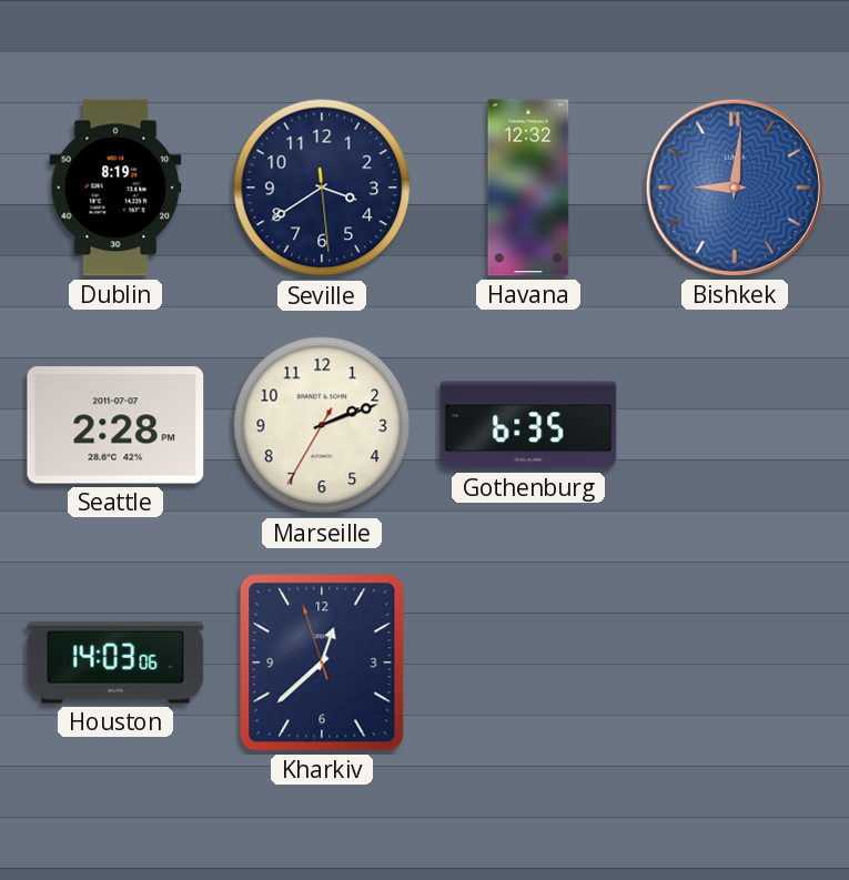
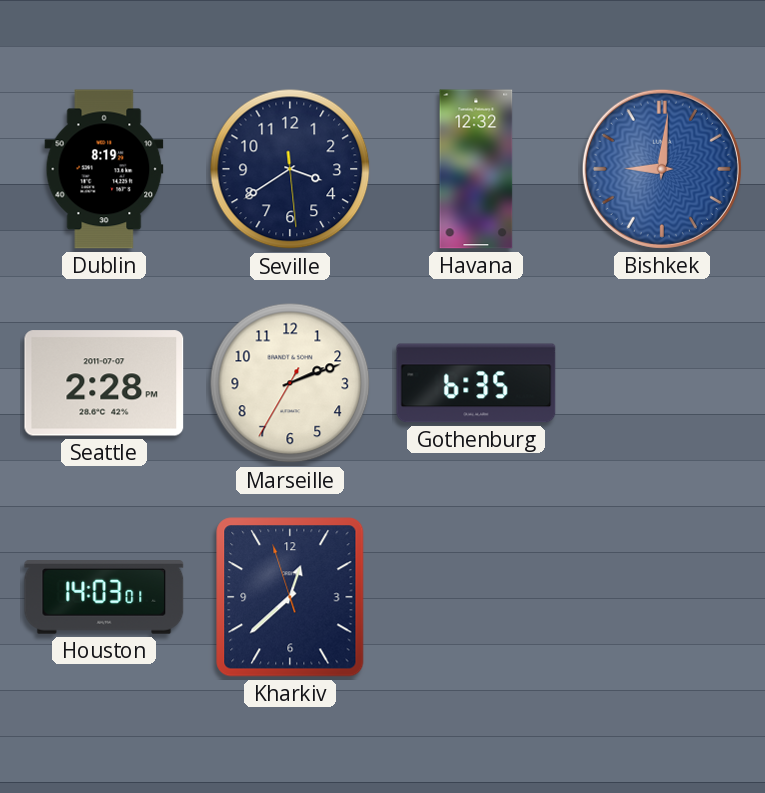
Houston: 14:03:06 -> 14:03:01 (104, 598)
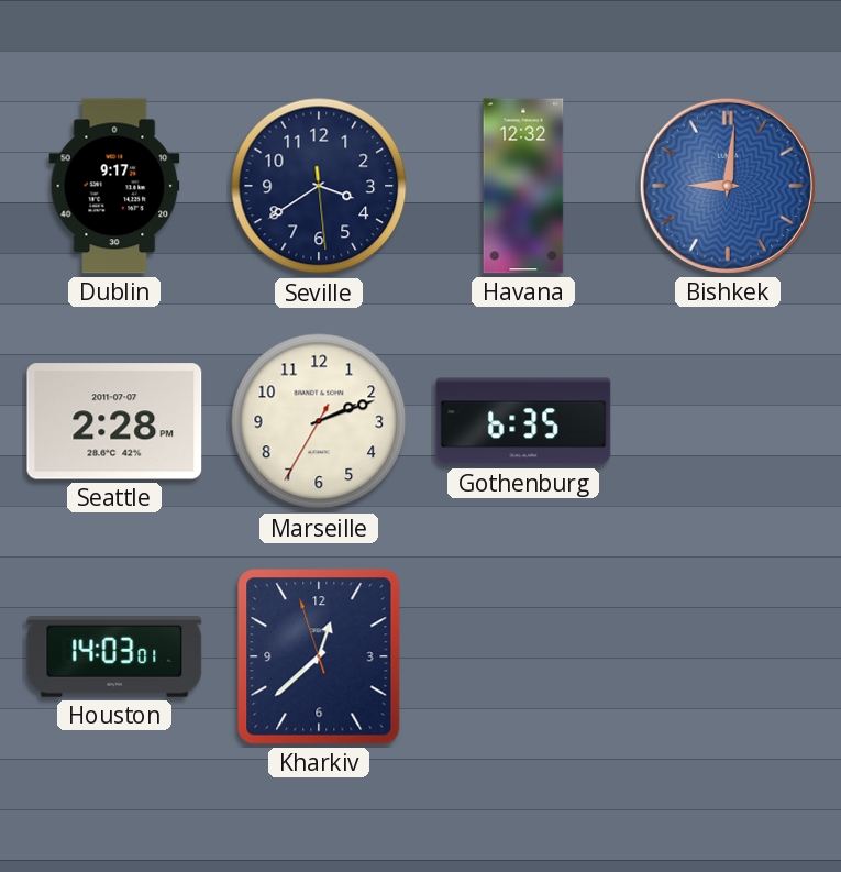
Dublin: 8:19 -> 9:17 (114, 186)
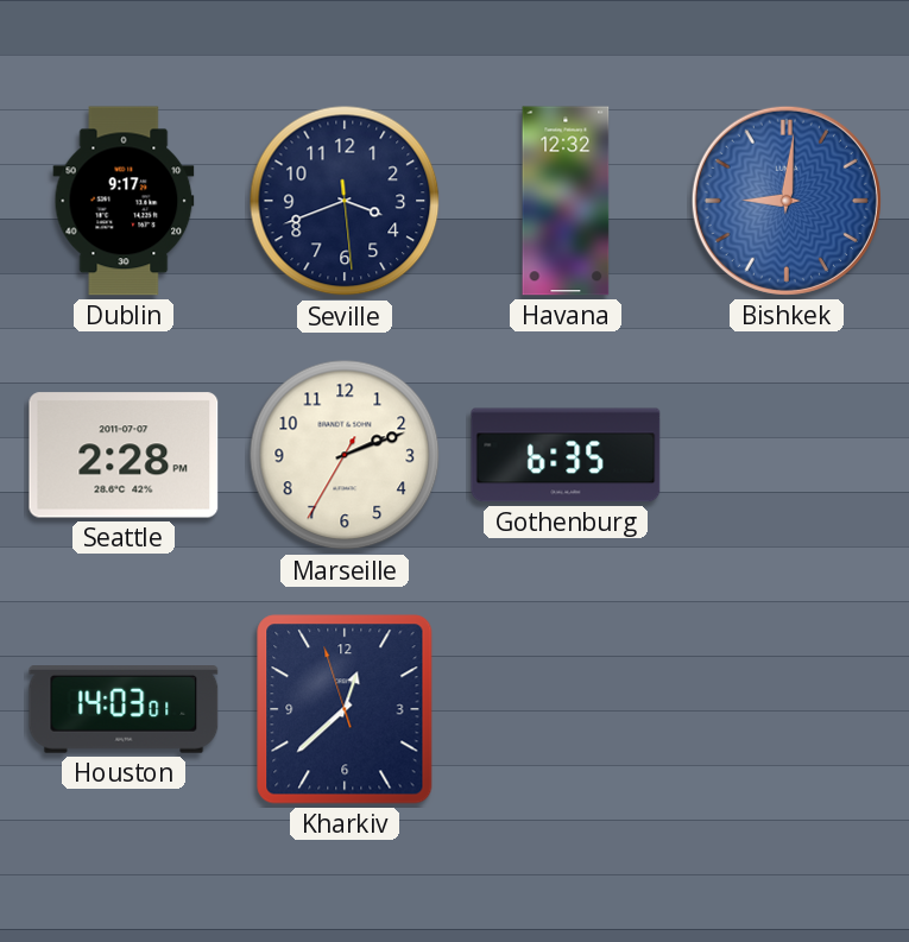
Seville: 3:39 -> 3:41 (345, 201)
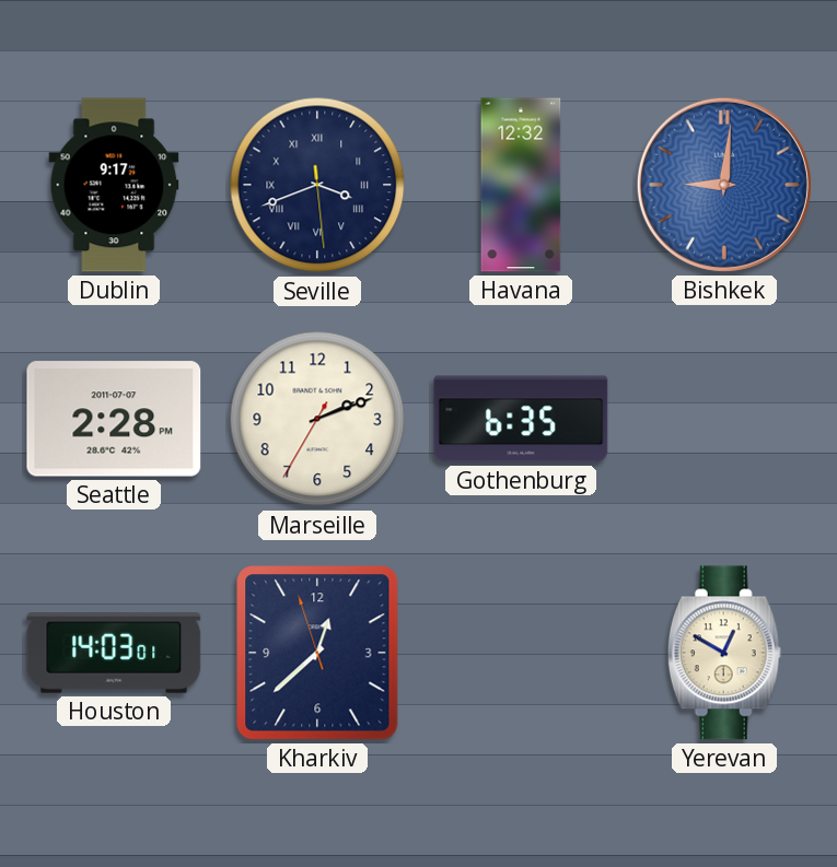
Seville numerals: Arabic -> Roman (317, 185)
Yerevan: none -> 12:50 (724, 653)
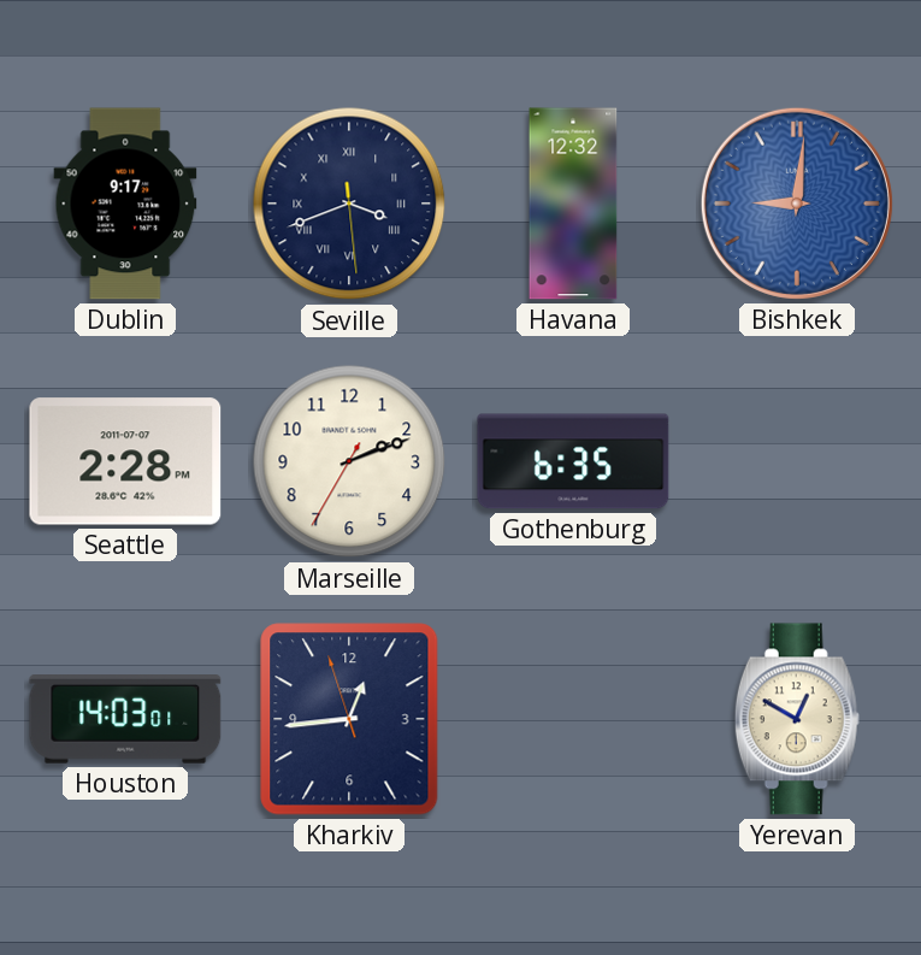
Kharkiv: 12:37 -> 12:43 (349, 719)
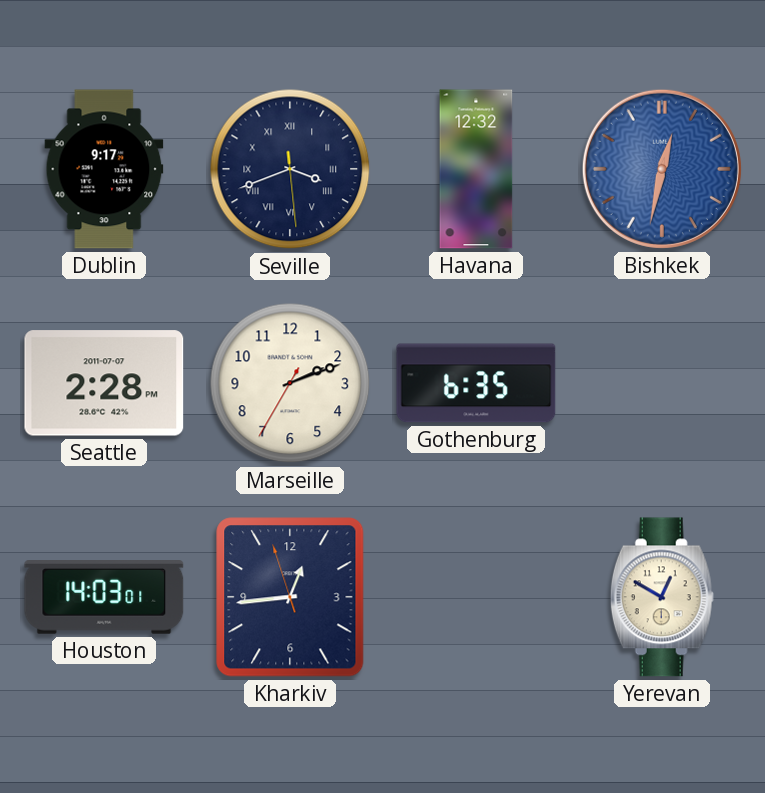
Bishkek: 9:01 -> 12:32 (662, 169)
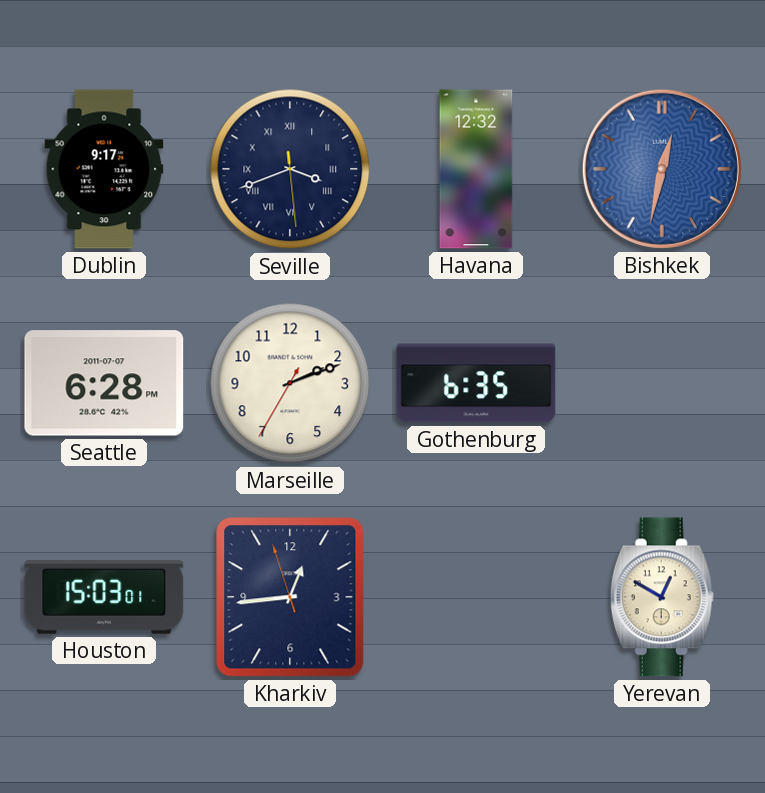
Seattle: 2:28 -> 6:28 (104, 383)
Houston: 14:03 -> 15:03 (104, 598)
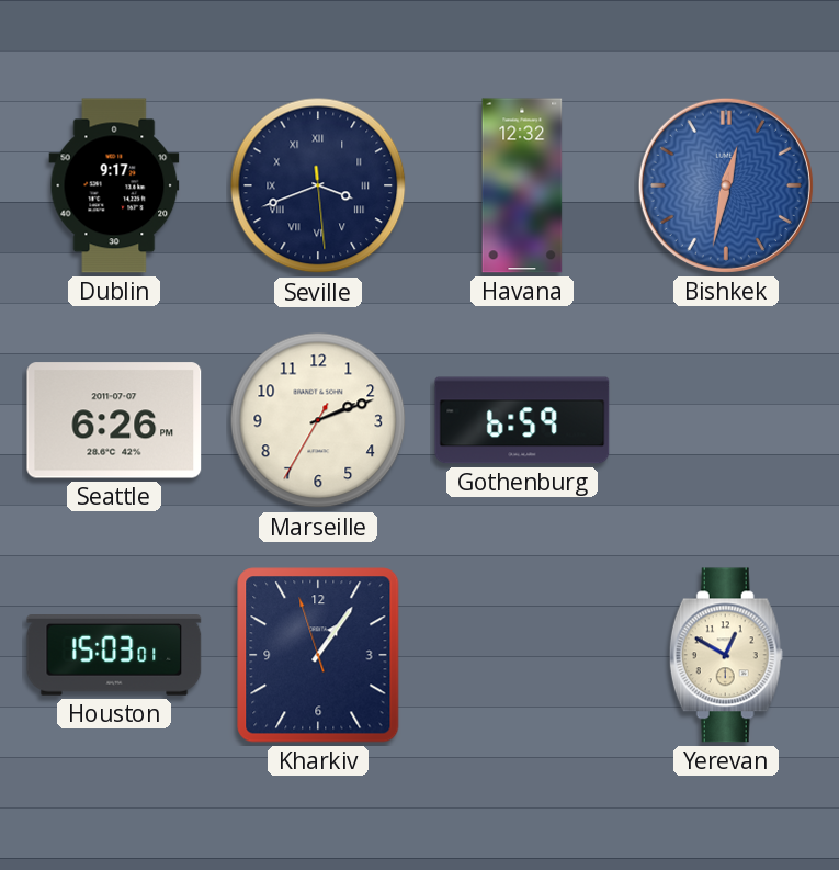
Seattle: 6:28 -> 6:26 (114, 420)
Gothenburg: 6:35 -> 6:59 (522, 420)
Kharkiv: 12:43 -> 1:05 (318, 655)
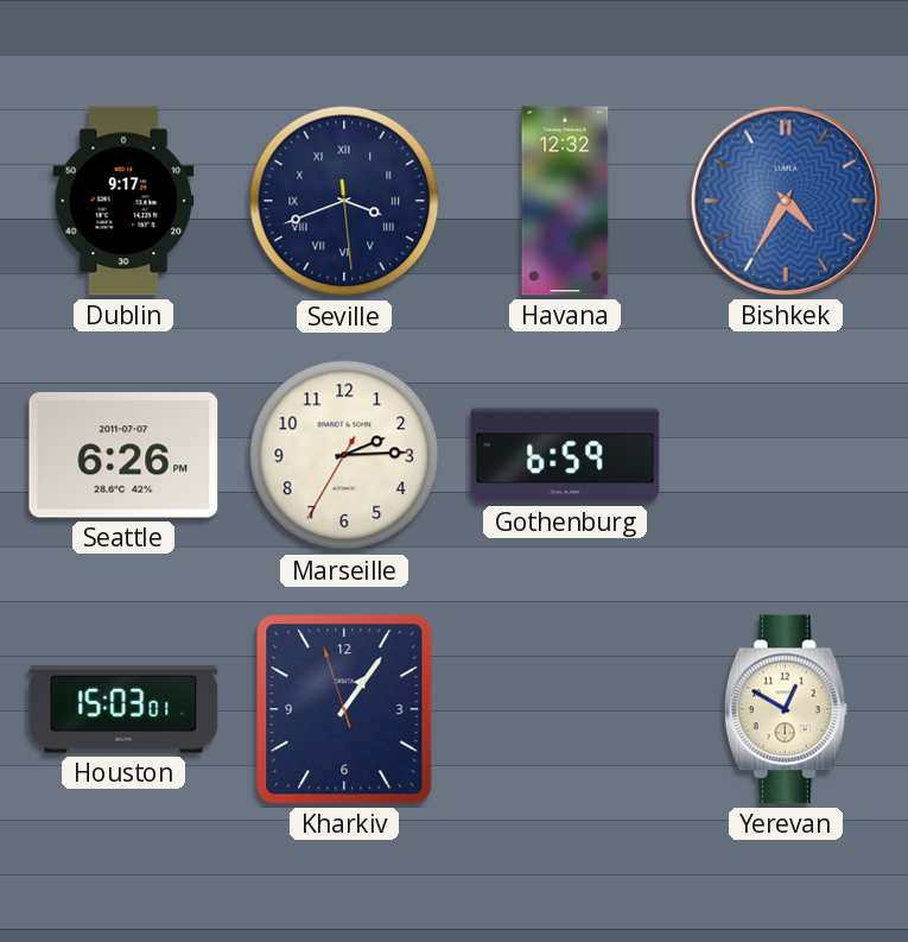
Bishkek: 12:32 -> 4:35 (786, 201)
Marseille: 2:11 -> 2:14 (344, 455)
